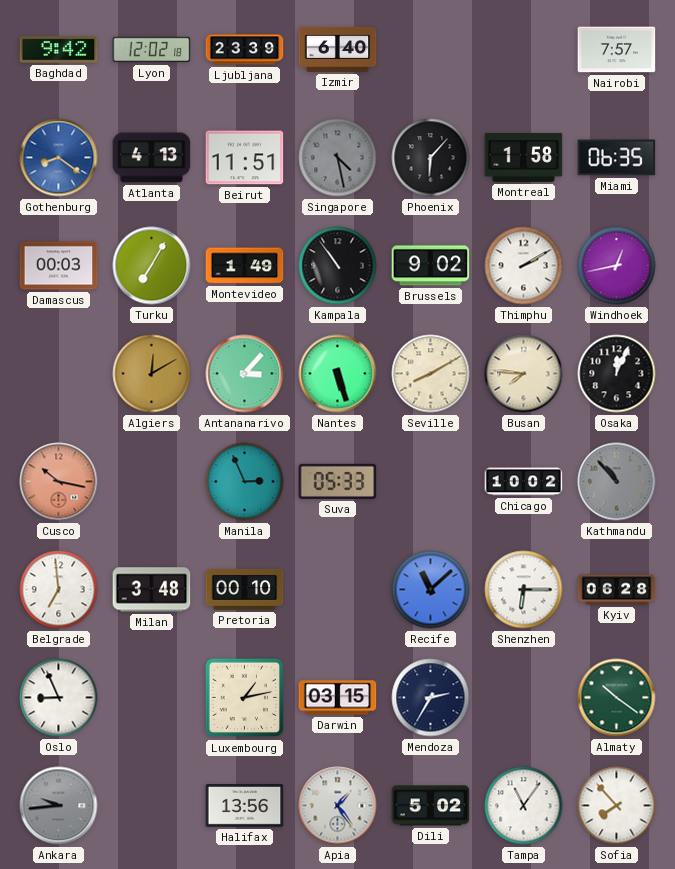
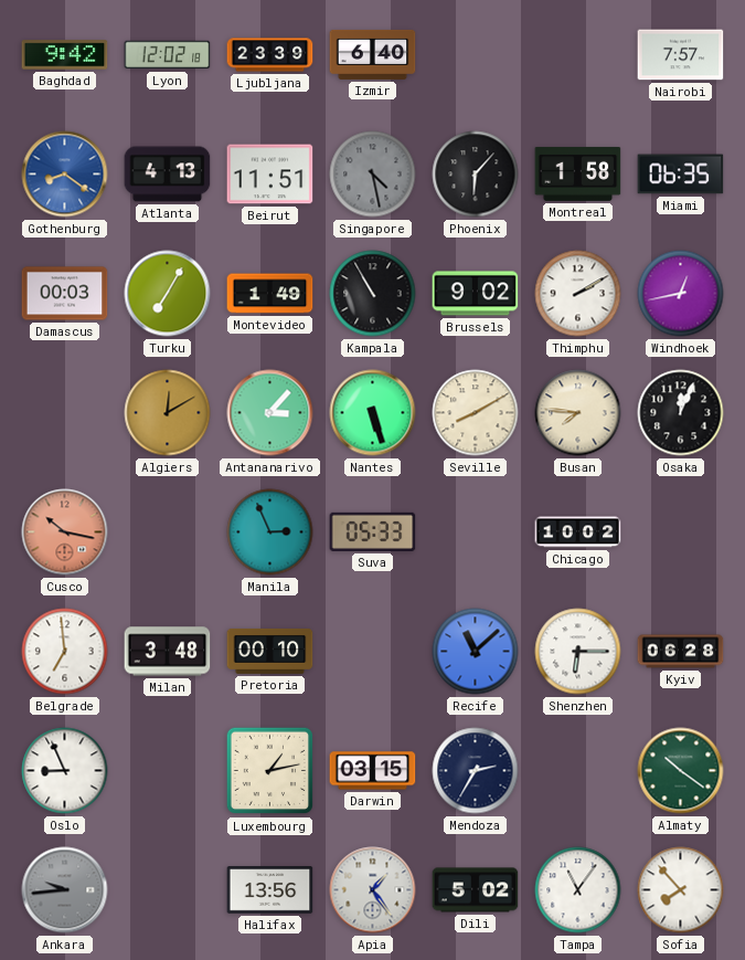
Kampala: 10:54 -> 10:55 (373, 294)
Kathmandu: 10:53 -> none (617, 482)
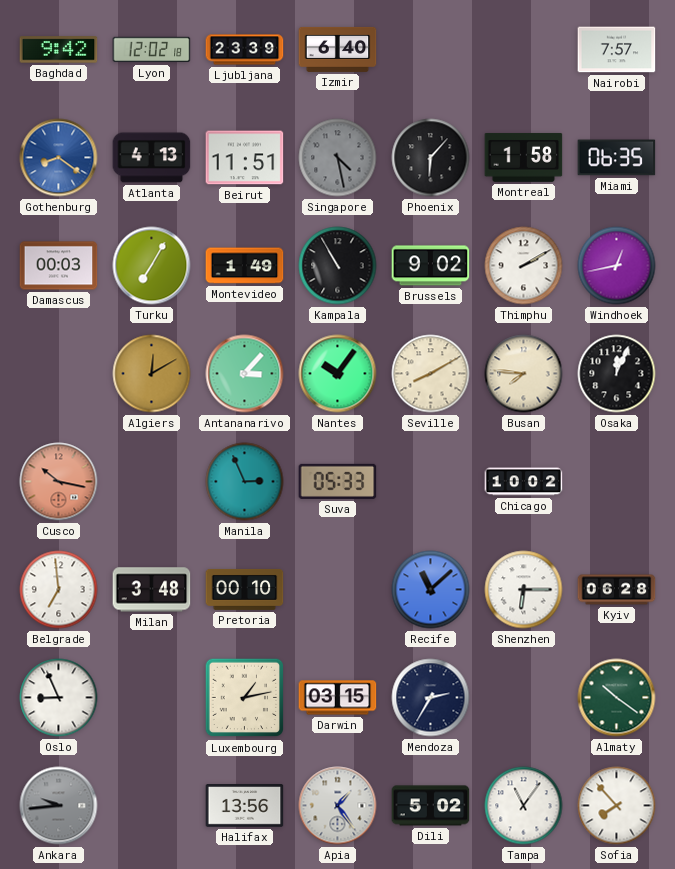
Nantes: 5:27 -> 10:06 (338, 374)
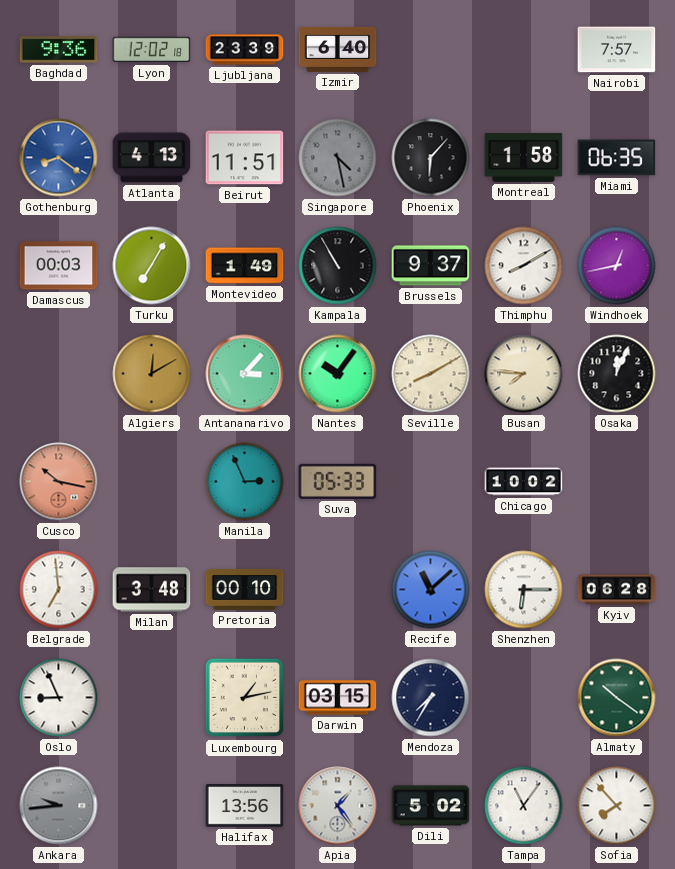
Baghdad: 9:42 -> 9:36 (59, 50)
Brussels: 9:02 -> 9:37 (431, 266)
Thimphu: 2:10 -> 8:10 (524, 266)
Mendoza: 2:35 -> 7:35 (431, 698)
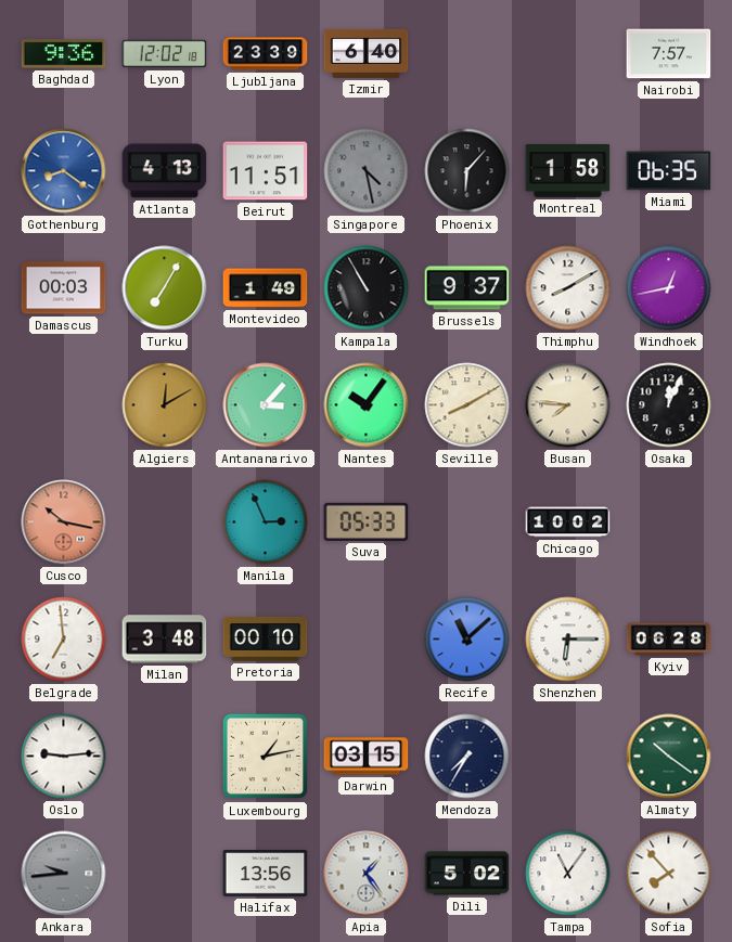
Oslo: 8:56 -> 9:14 (64, 757)
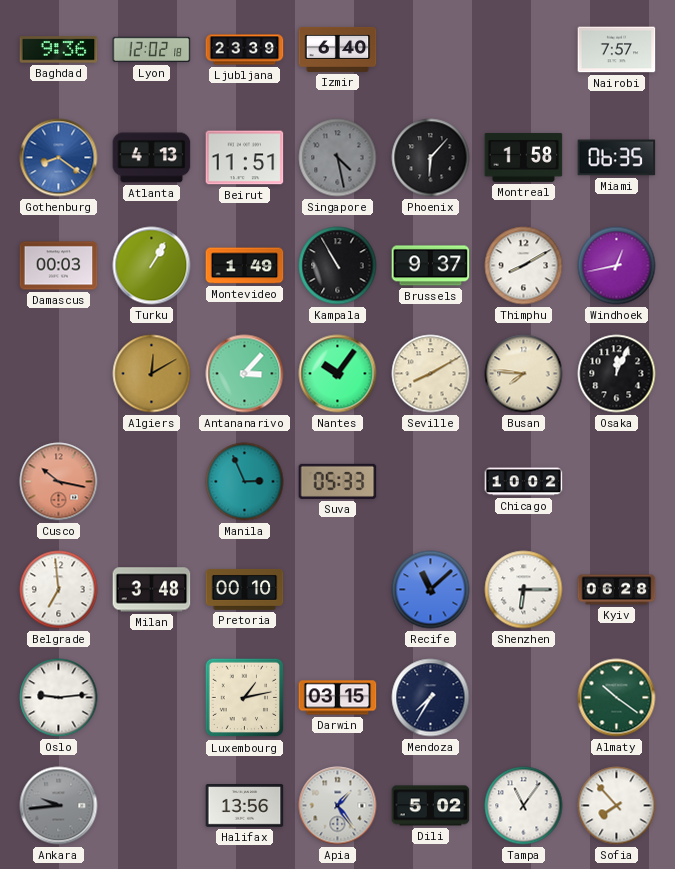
Turku: 7:05 -> 1:05 (152, 266)
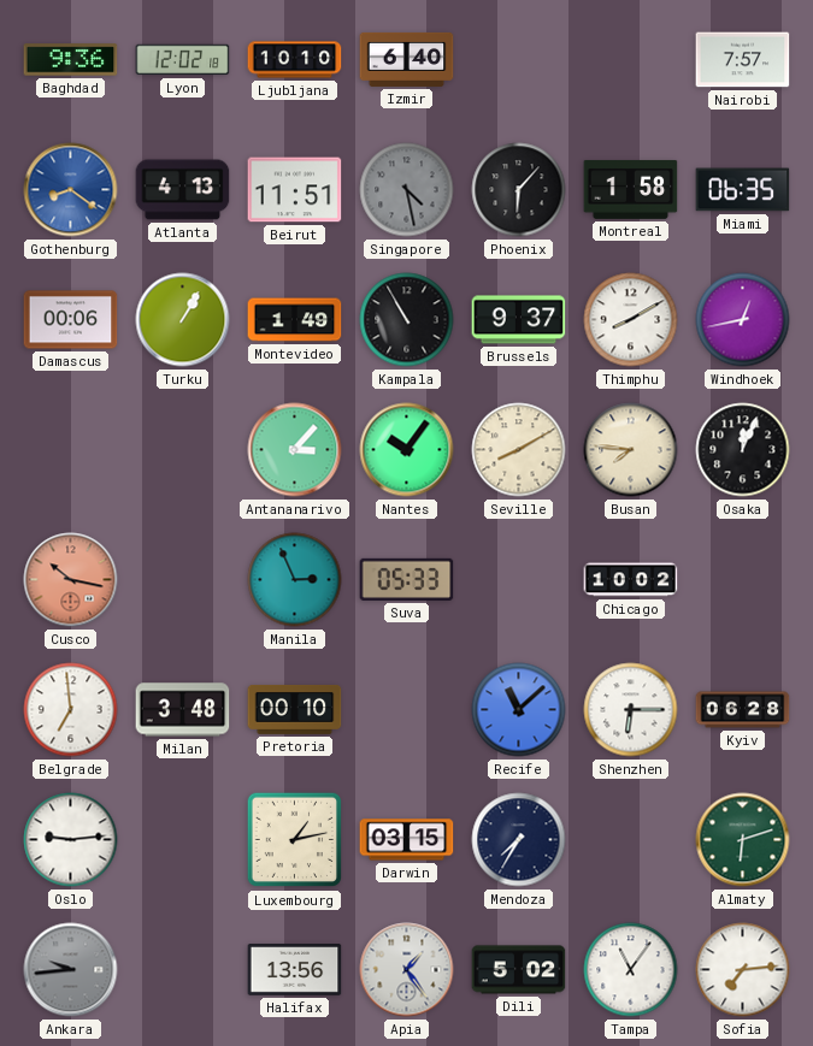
Ljubljana: 23:39 -> 10:10 (295, 60)
Damascus: 00:03 -> 00:06 (71, 320)
Algiers: 12:10 -> none (152, 374)
Almaty: 10:21 -> 6:12 (743, 840)
Sofia: 7:53 -> 7:14 (743, 970)
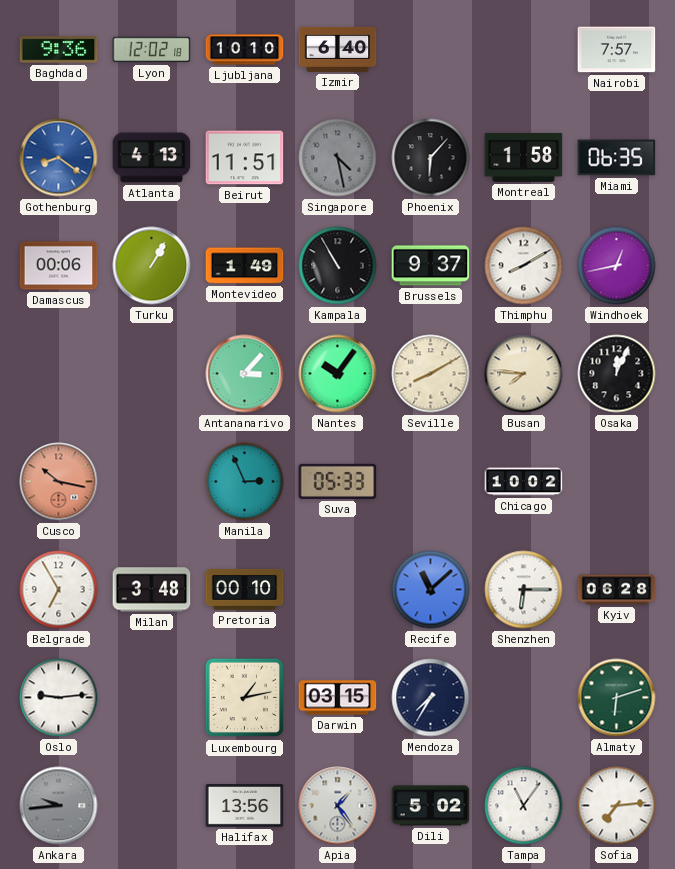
Belgrade: 6:59 -> 6:55 (59, 590)
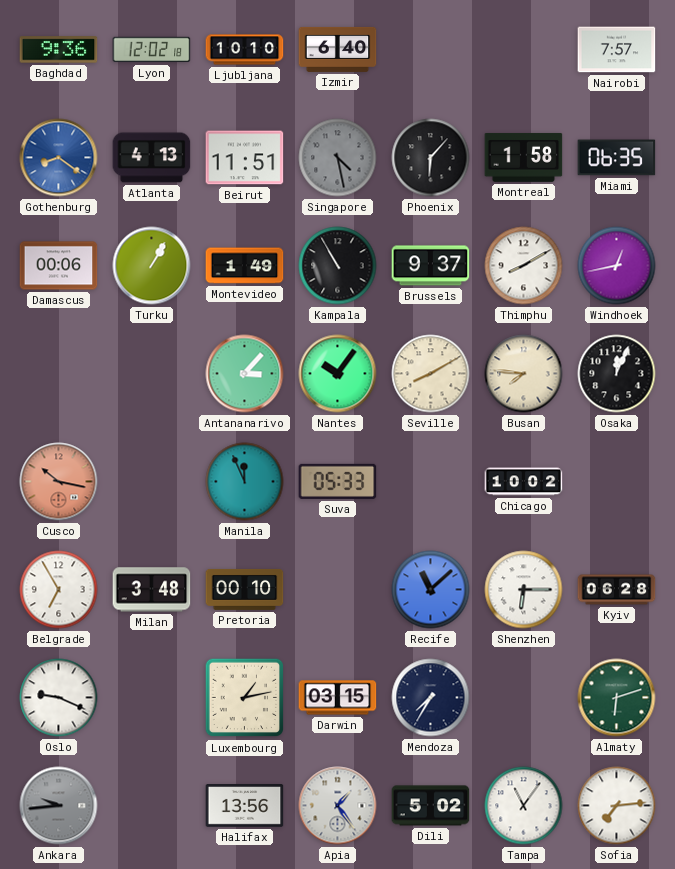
Manila: 2:56 -> 11:56 (245, 482)
Oslo: 9:14 -> 9:19 (59, 698)
